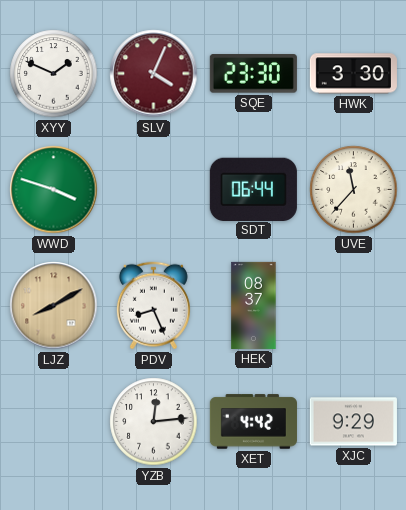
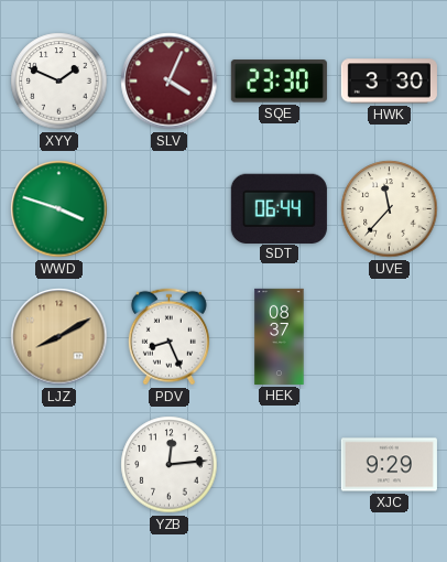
XET: 4:42 -> none (253, 422)
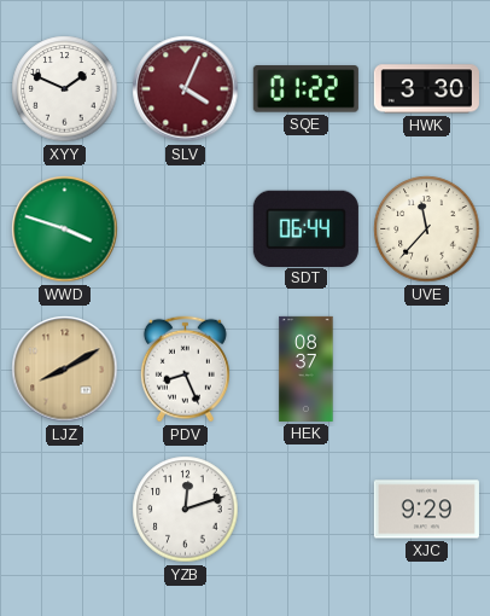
SQE: 23:30 -> 01:22 (305, 89)
YZB: 12:14 -> 12:12 (186, 510)
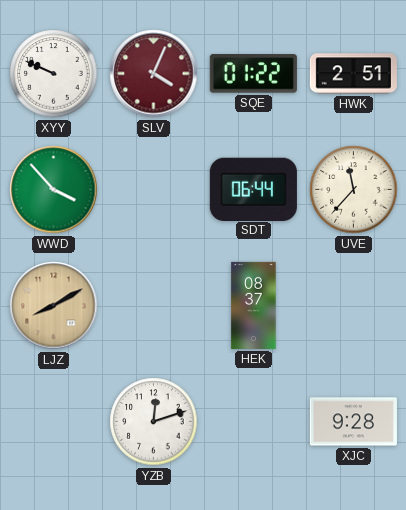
XYY: 1:49 -> 9:49 (54, 74)
HWK: 3:30 -> 2:51 (353, 74)
WWD: 3:48 -> 3:53 (54, 190)
PDV: 8:26 -> none (185, 370)
XJC: 9:29 -> 9:28 (353, 422)
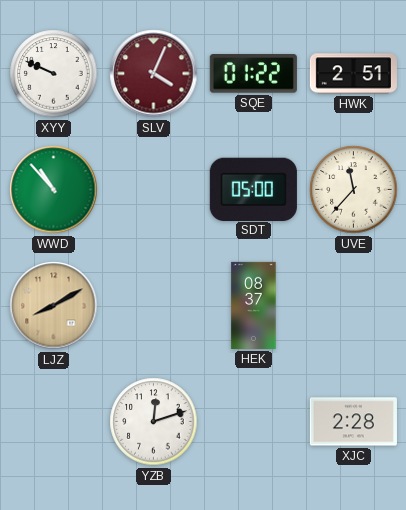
WWD: 3:53 -> 10:53 (54, 190)
SDT: 06:44 -> 05:00 (253, 189)
XJC: 9:28 -> 2:28 (353, 422)
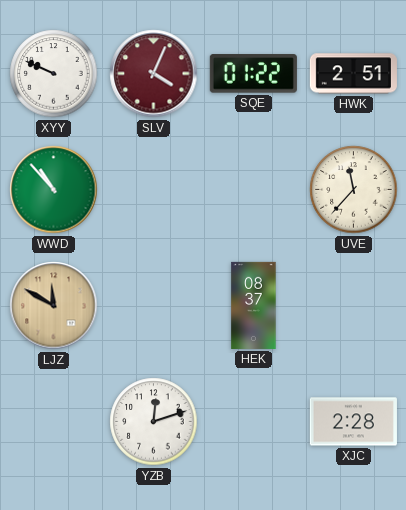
SDT: 05:00 -> none (253, 189)
LJZ: 8:10 -> 11:50 (54, 306)
